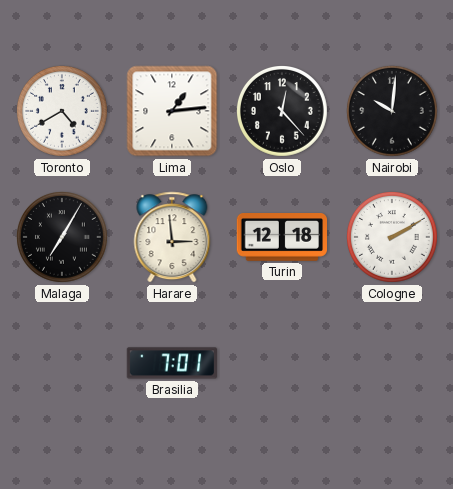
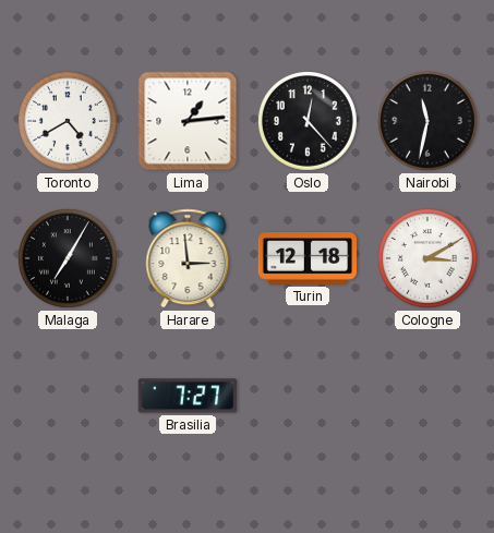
Nairobi: 10:01 -> 11:32 (429, 122)
Cologne: 2:10 -> 3:10 (429, 259)
Brasilia: 7:01 -> 7:27 (188, 396)
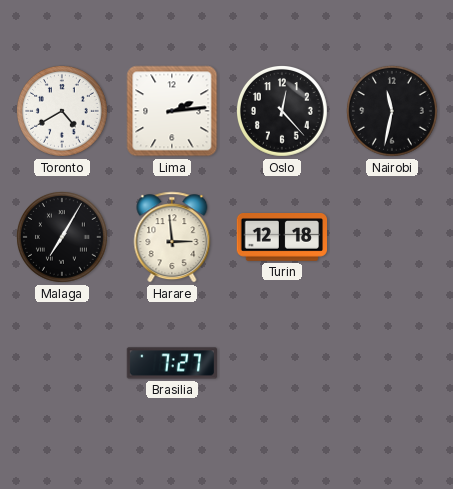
Lima: 1:14 -> 2:14 (172, 111)
Cologne: 3:10 -> none (429, 259)
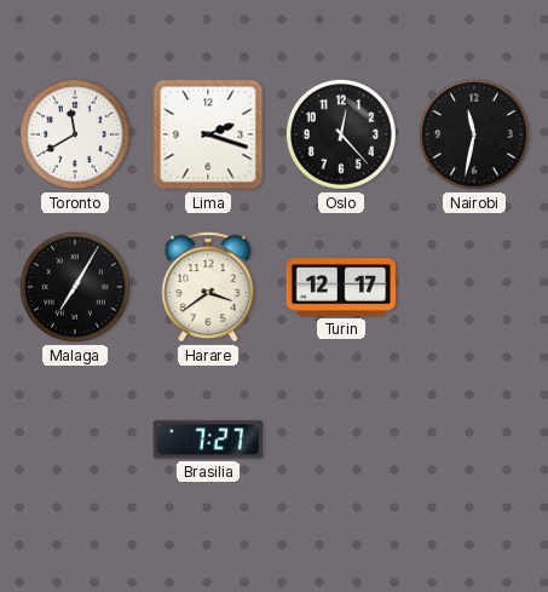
Toronto: 4:40 -> 11:40 (76, 136)
Lima: 2:14 -> 2:18 (208, 134)
Harare: 2:59 -> 3:39 (208, 287)
Turin: 12:18 -> 12:17 (341, 288)
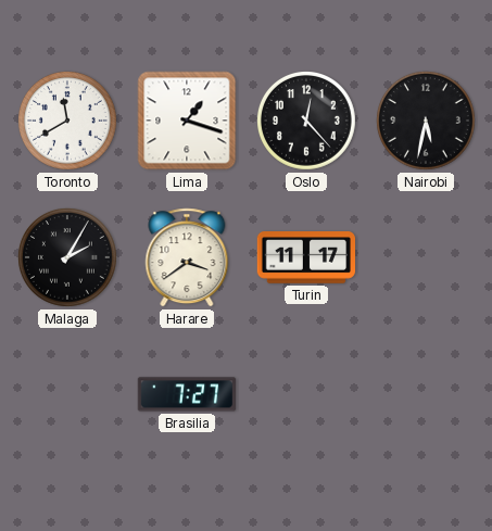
Lima: 2:18 -> 1:18 (187, 121)
Nairobi: 11:32 -> 5:32 (427, 122)
Malaga: 7:05 -> 2:05 (68, 258)
Turin: 12:17 -> 11:17 (306, 258)
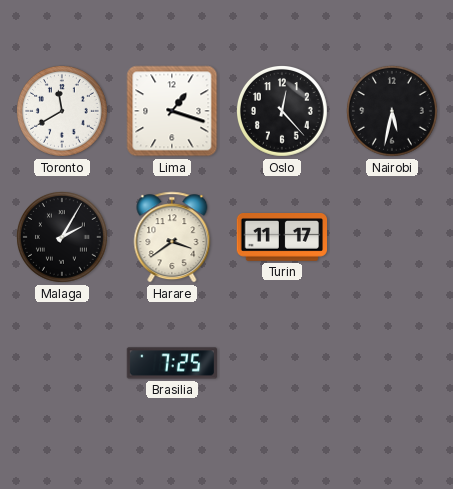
Brasilia: 7:27 -> 7:25 (172, 363)
